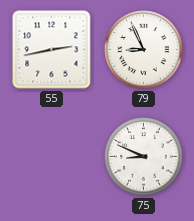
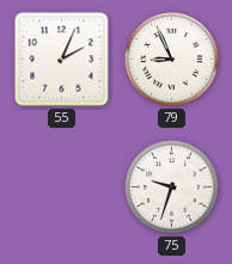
55: 2:43 -> 2:04 (62, 60)
75: 8:49 -> 9:33 (172, 188)
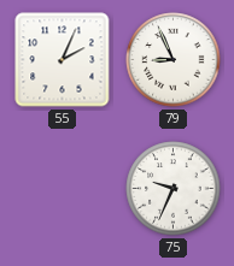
75: 9:33 -> 9:34 (174, 189)
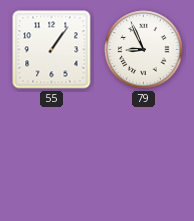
55: 2:04 -> 1:06 (52, 50)
75: 9:34 -> none (174, 189)
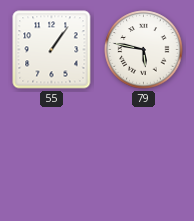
79: 8:56 -> 5:47 (144, 50)
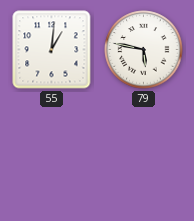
55: 1:06 -> 1:01 (52, 50)
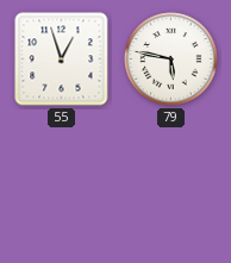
55: 1:01 -> 12:57 (62, 60)
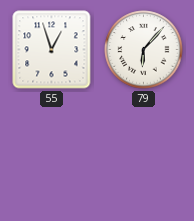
79: 5:47 -> 6:07 (144, 50)
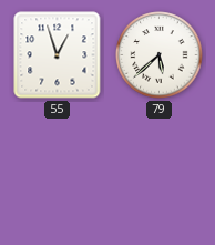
79: 6:07 -> 5:38 (160, 55)
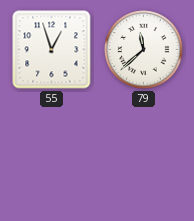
79: 5:38 -> 11:38 (144, 50)
